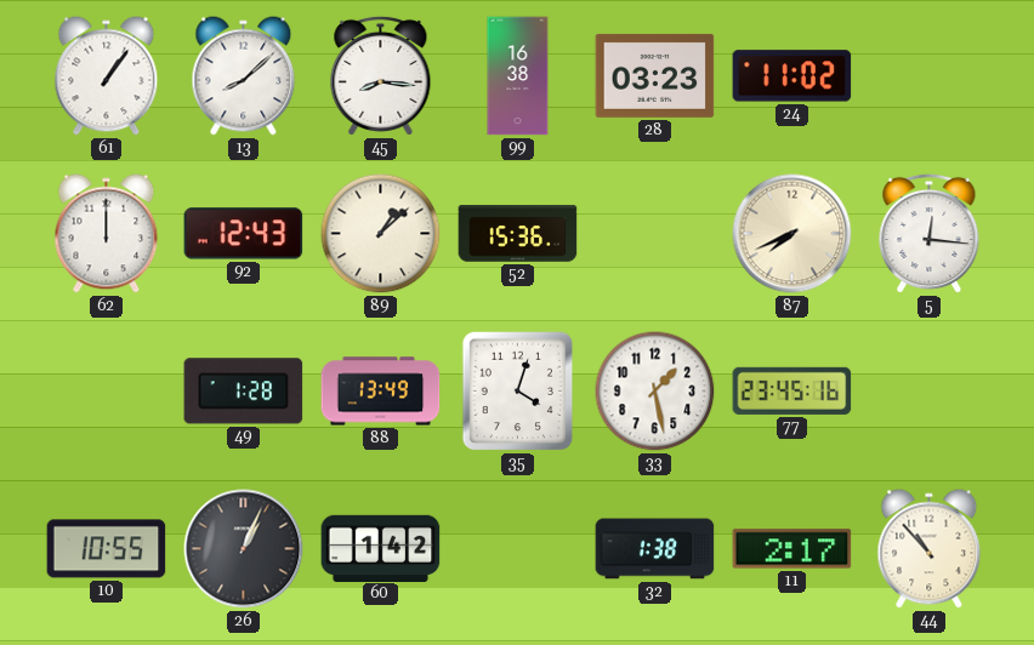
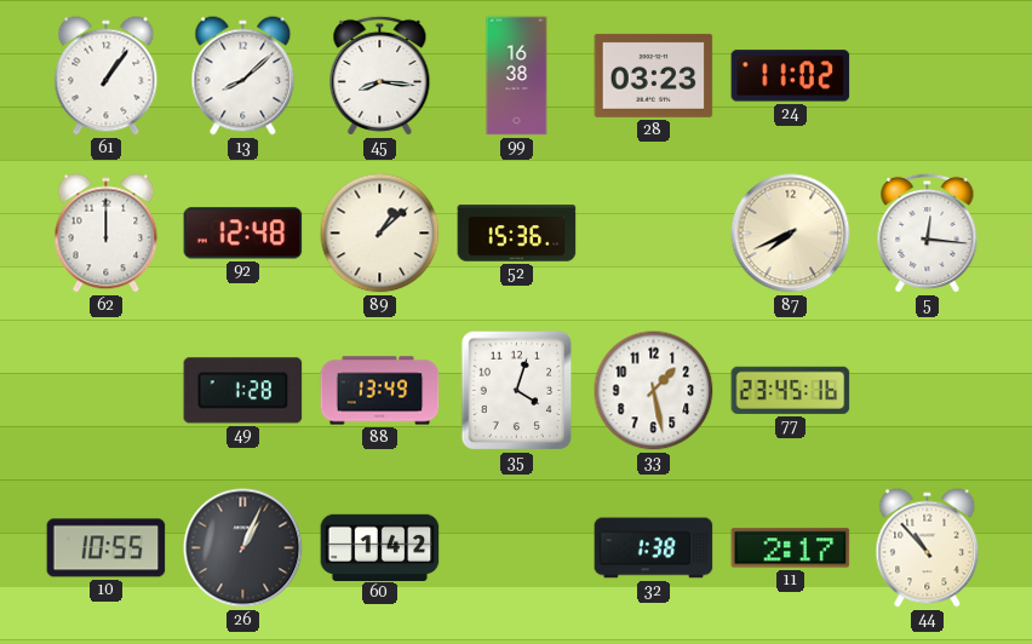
92: 12:43 -> 12:48 (243, 234)
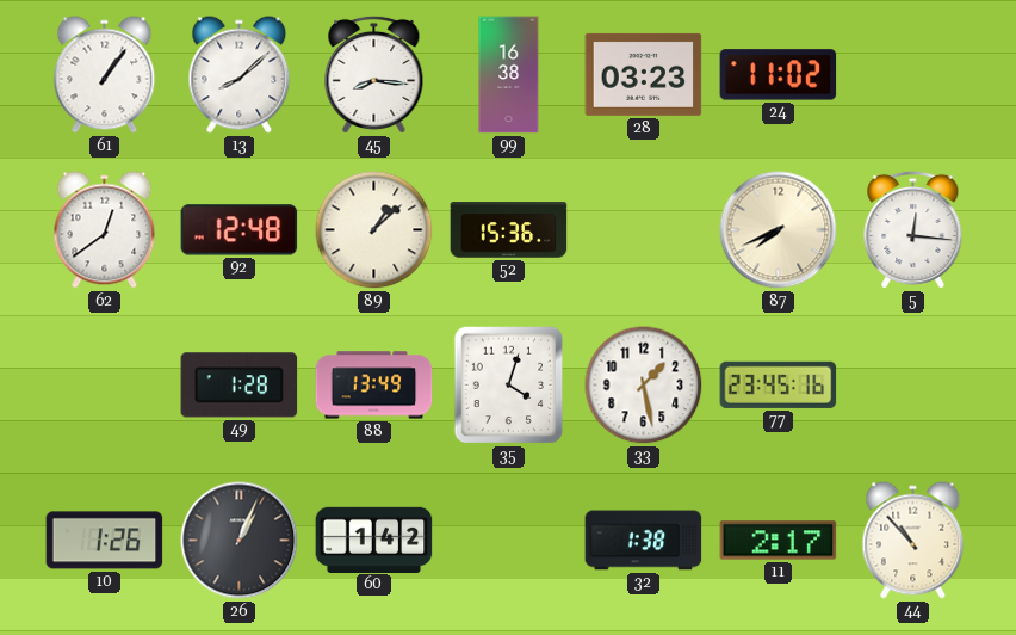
62: 12:00 -> 12:39 (105, 230)
10: 10:55 -> 1:26 (105, 541)
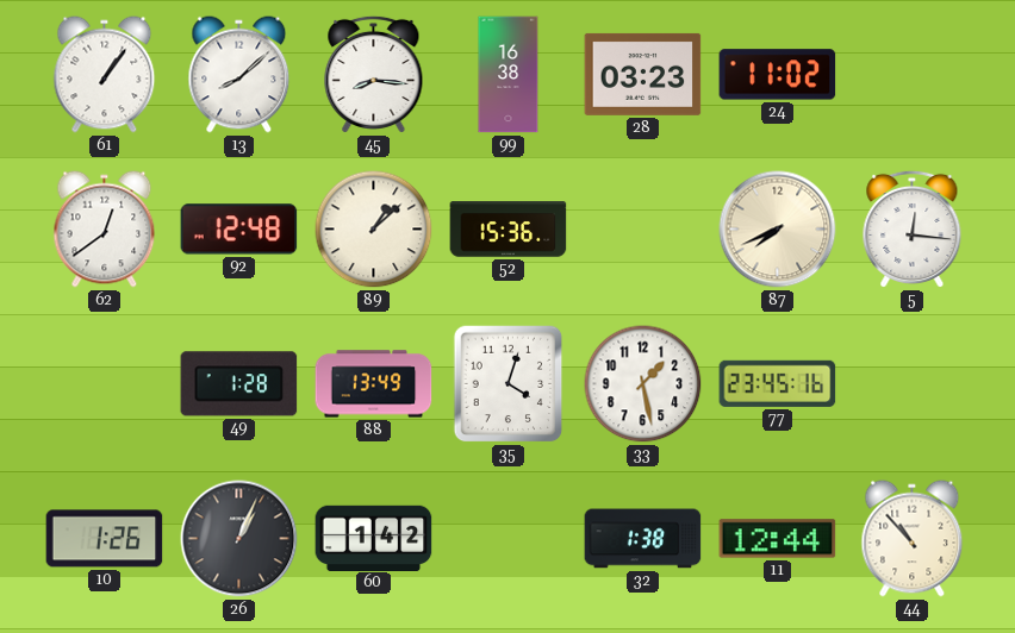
11: 2:17 -> 12:44 (778, 539)
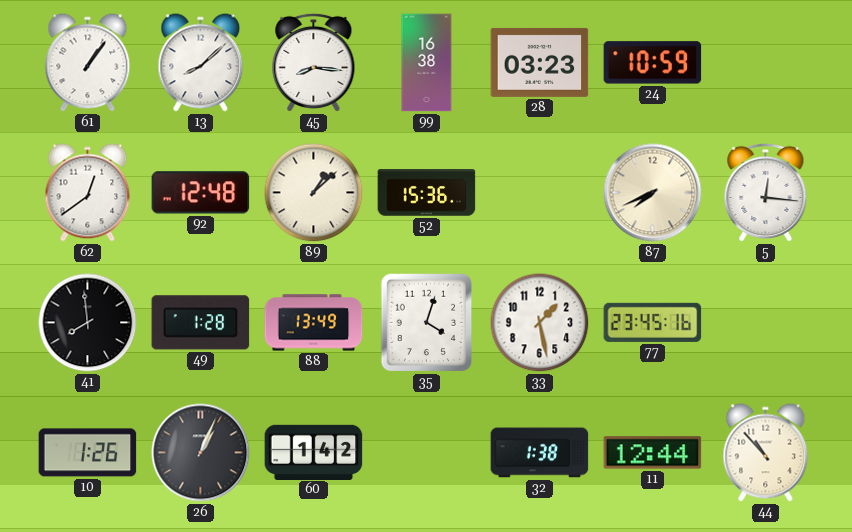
24: 11:02 -> 10:59 (653, 63)
41: none -> 7:59 (88, 323)
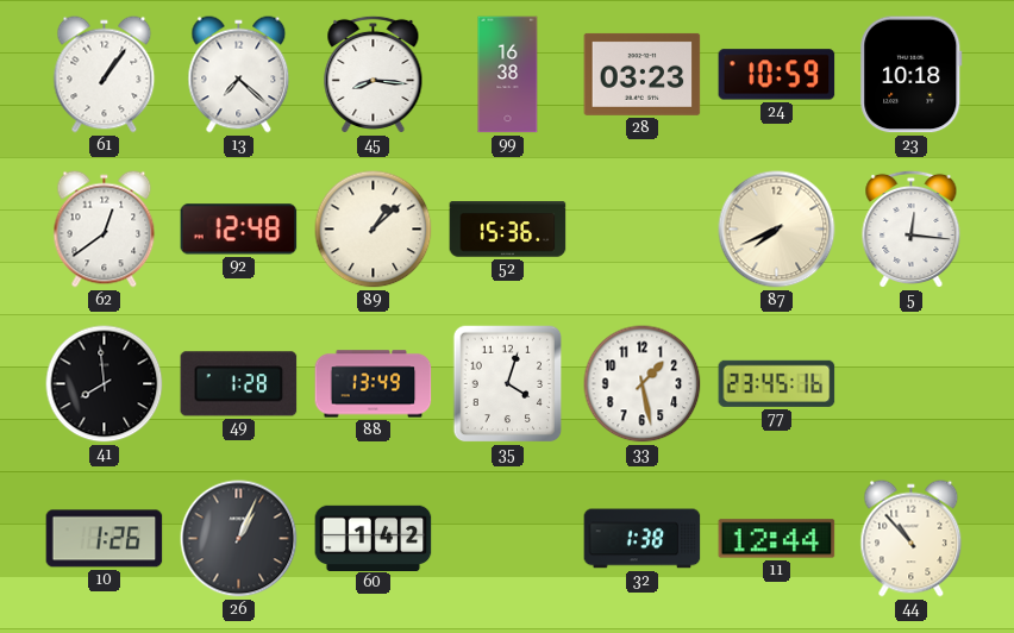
13: 8:08 -> 7:22 (239, 75)
23: none -> 10:18 (912, 75)
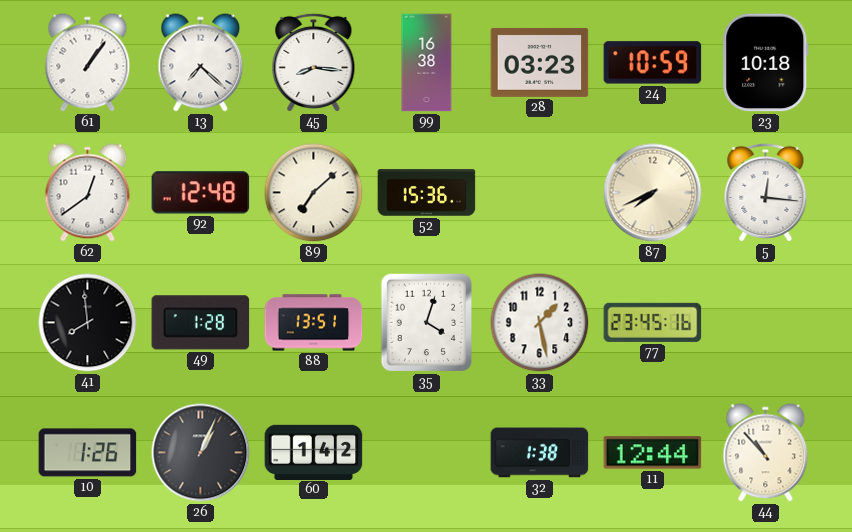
89: 1:08 -> 7:08 (314, 193)
88: 13:49 -> 13:51 (314, 323)
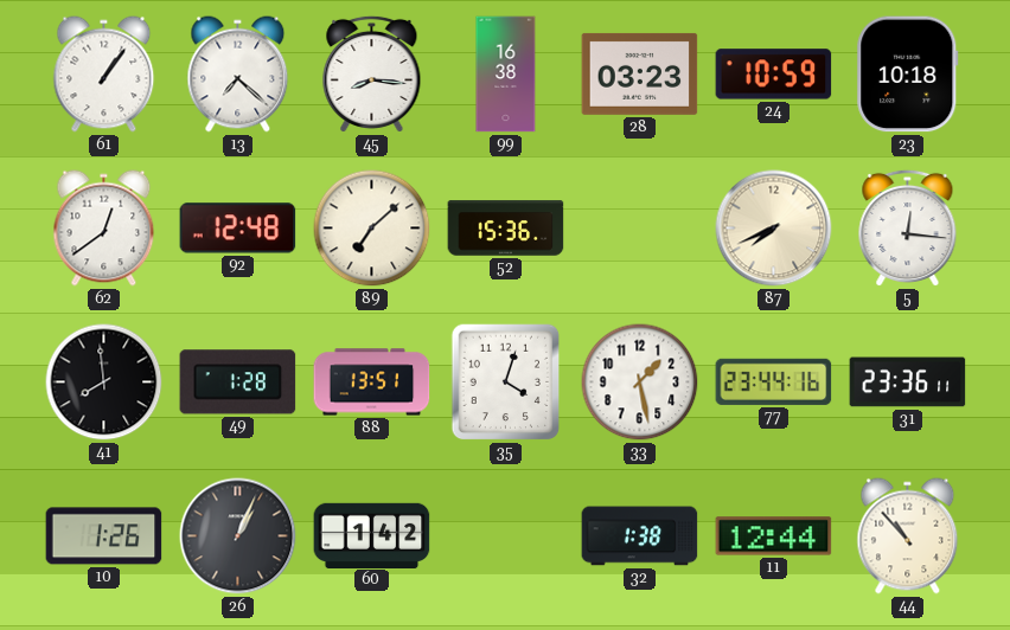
77: 23:45 -> 23:44 (774, 381)
31: none -> 23:36 (908, 382)
